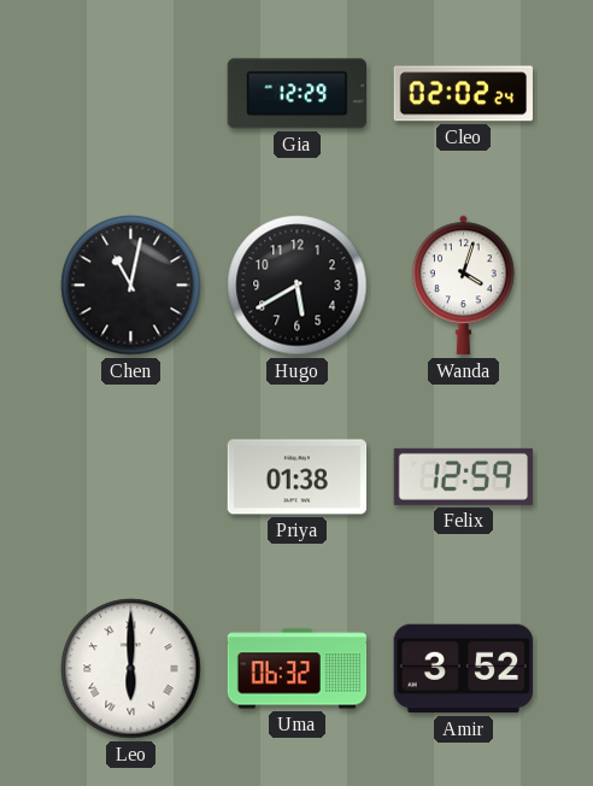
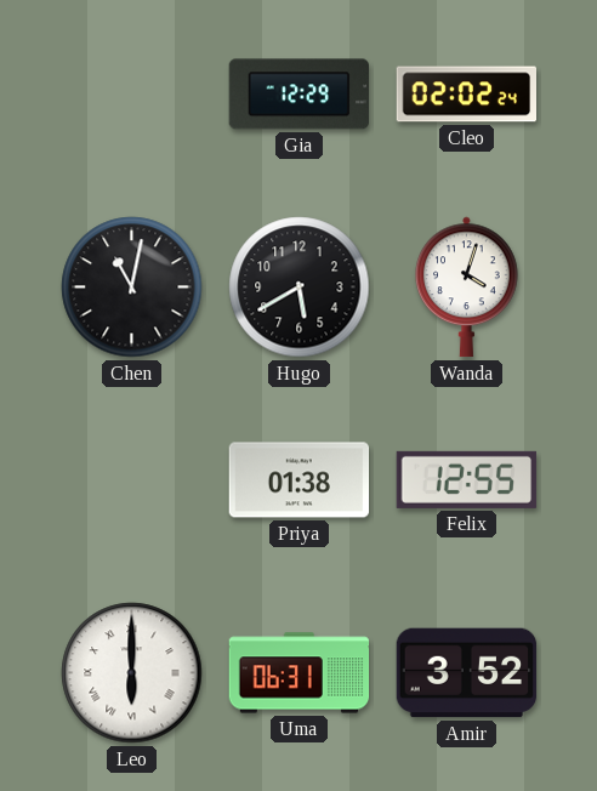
Felix: 12:59 -> 12:55 (467, 479)
Uma: 06:32 -> 06:31 (300, 673)
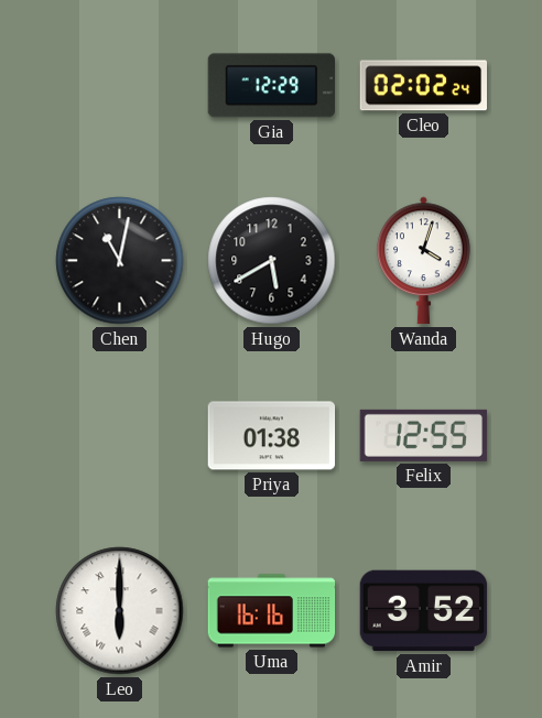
Uma: 06:31 -> 16:16 (272, 611)
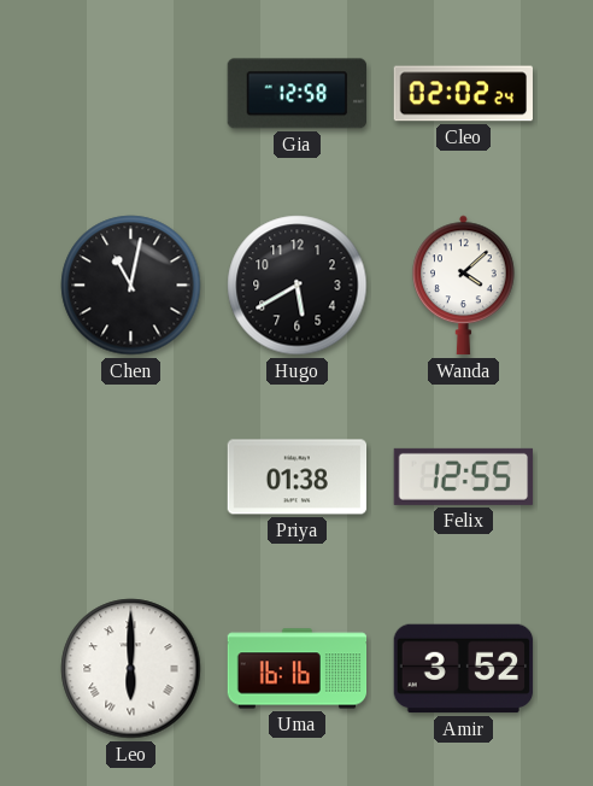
Gia: 12:29 -> 12:58 (296, 94)
Wanda: 4:03 -> 4:08 (464, 286)
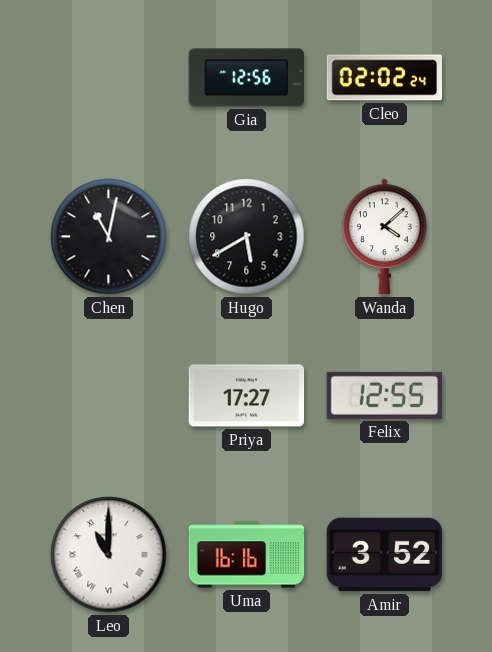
Gia: 12:58 -> 12:56 (246, 78)
Priya: 01:38 -> 17:27 (247, 396)
Leo: 6:00 -> 11:00 (109, 555)
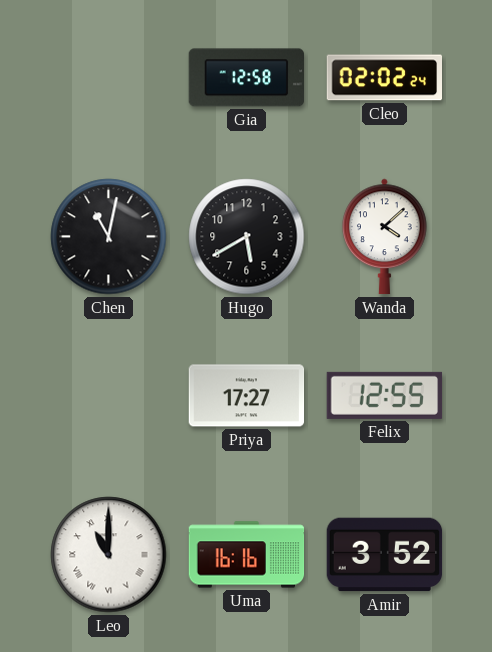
Gia: 12:56 -> 12:58 (246, 78)
